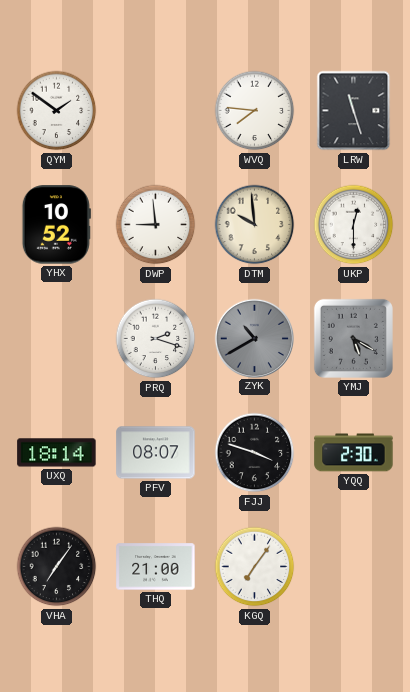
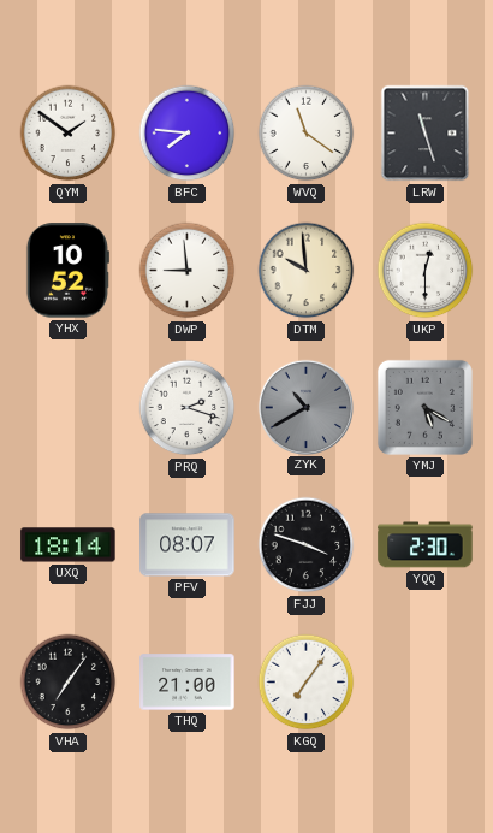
BFC: none -> 7:46 (188, 134)
WVQ: 7:46 -> 11:21 (307, 134)
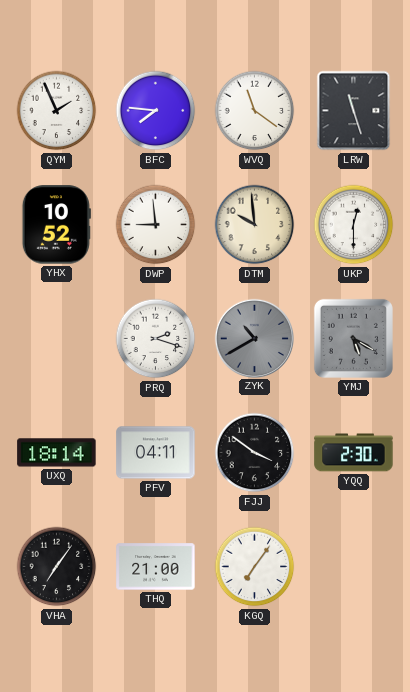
QYM: 1:51 -> 1:56 (57, 111)
PFV: 08:07 -> 04:11 (156, 453)
FJJ: 3:48 -> 3:51 (255, 453)
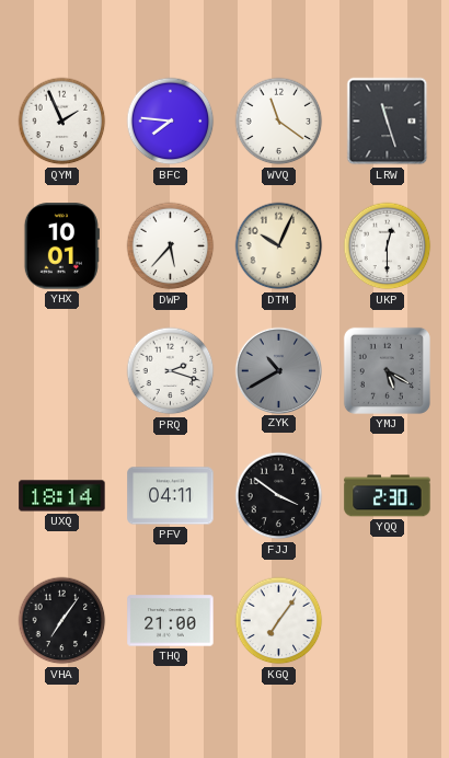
YHX: 10:52 -> 10:01 (61, 246)
DWP: 8:59 -> 5:37 (171, 246)
DTM: 9:59 -> 10:04 (279, 246)
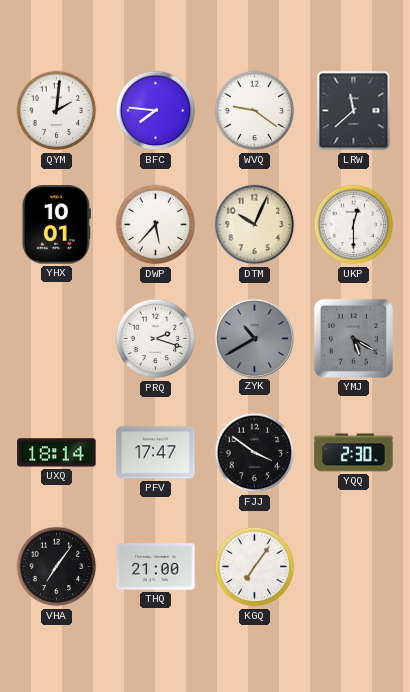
QYM: 1:56 -> 2:01 (57, 111)
WVQ: 11:21 -> 9:21 (255, 111)
LRW: 11:27 -> 11:38 (354, 111)
PFV: 04:11 -> 17:47 (156, 453)
